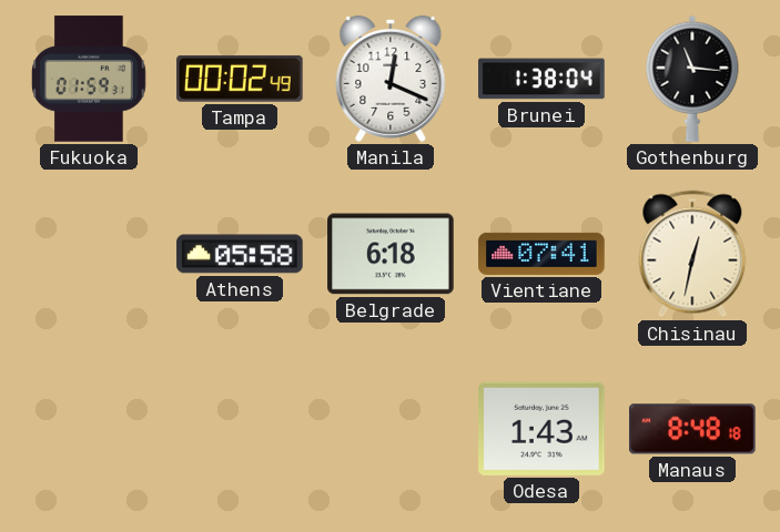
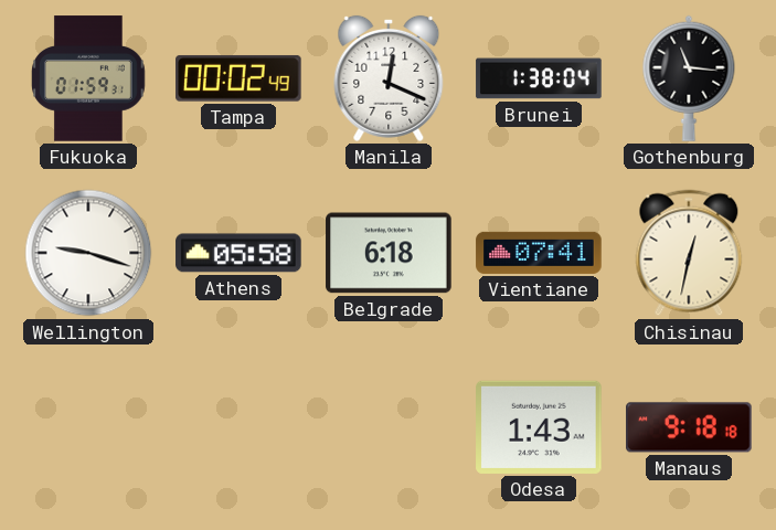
Wellington: none -> 9:18 (88, 253)
Manaus: 8:48 -> 9:18 (689, 427)
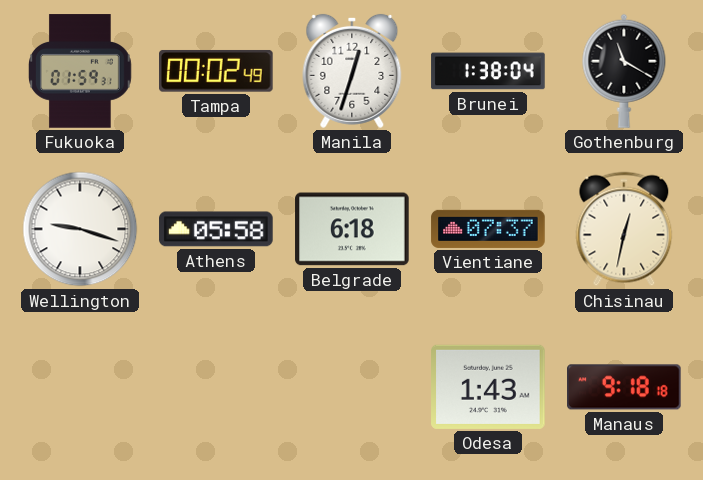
Manila: 12:19 -> 12:33 (352, 71)
Gothenburg: 11:16 -> 11:20 (624, 71)
Vientiane: 07:41 -> 07:37 (488, 229)
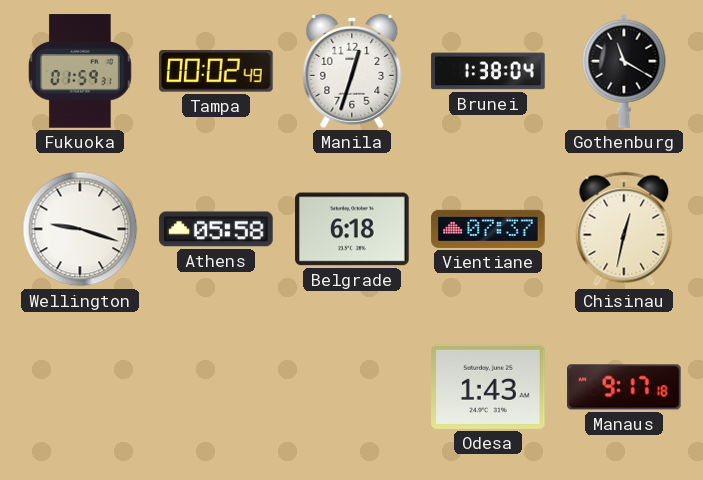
Manaus: 9:18 -> 9:17 (624, 387)
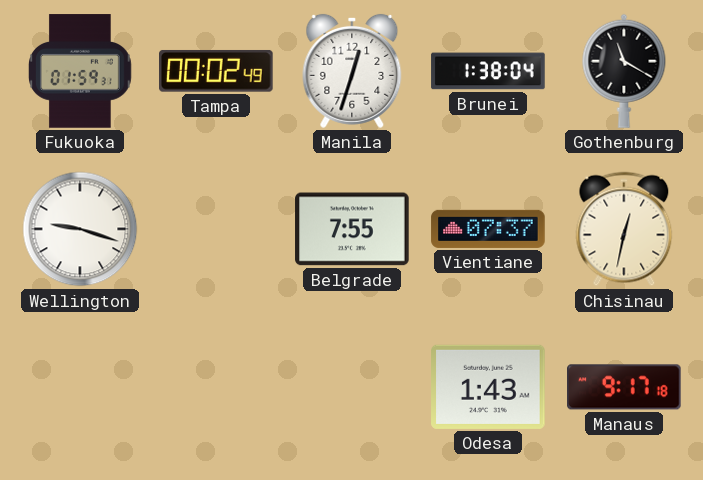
Athens: 05:58 -> none (216, 229)
Belgrade: 6:18 -> 7:55 (352, 229)
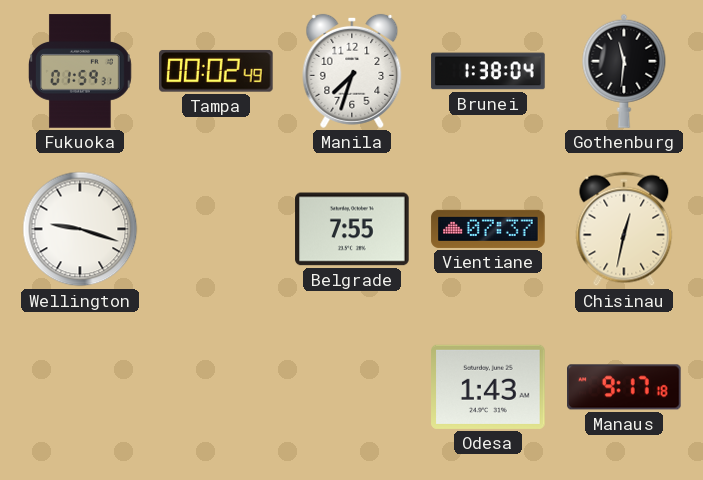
Manila: 12:33 -> 7:33 (352, 71)
Gothenburg: 11:20 -> 11:31 (624, 71)
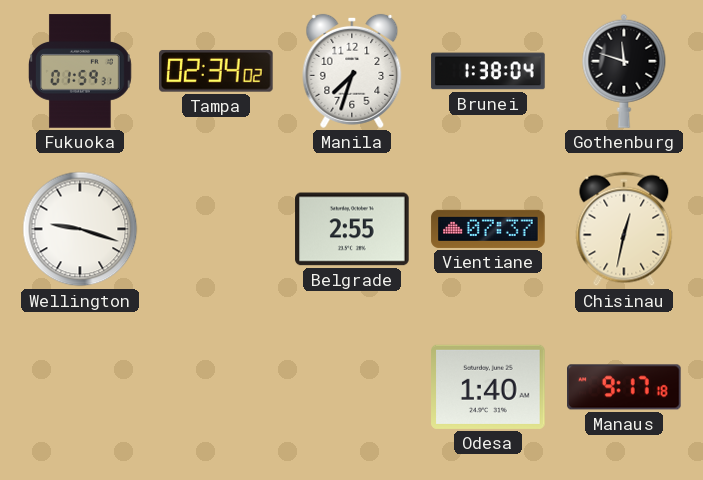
Tampa: 00:02 -> 02:34 (217, 71)
Gothenburg: 11:31 -> 11:48 (624, 71)
Belgrade: 7:55 -> 2:55 (352, 229)
Odesa: 1:43 -> 1:40 (488, 387)
